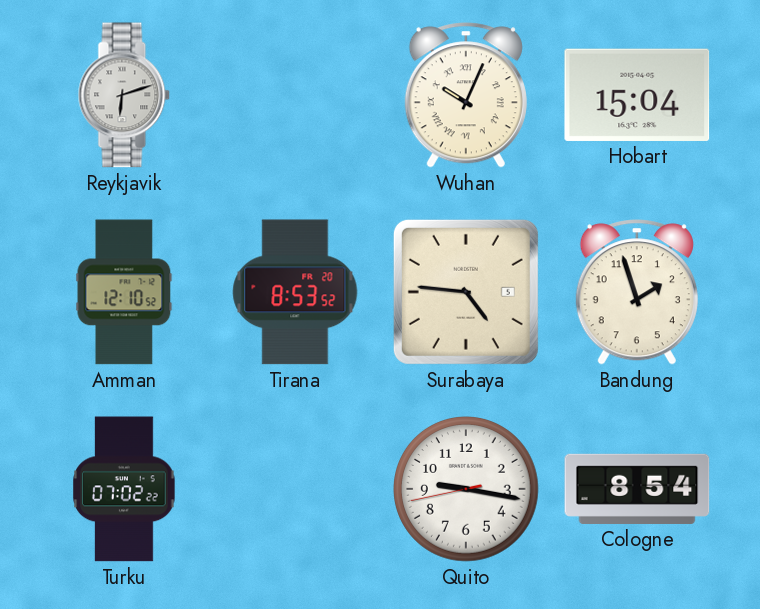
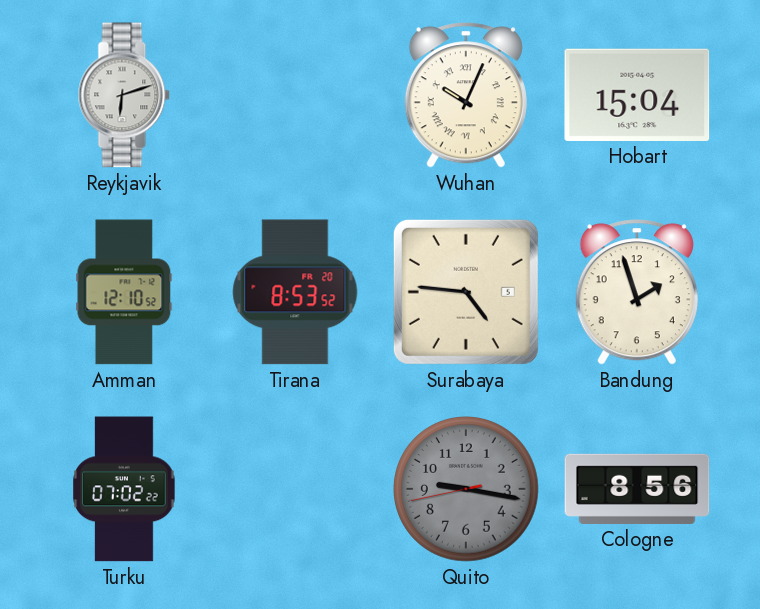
Quito dial: white -> grey (467, 490)
Cologne: 8:54 -> 8:56 (637, 489)
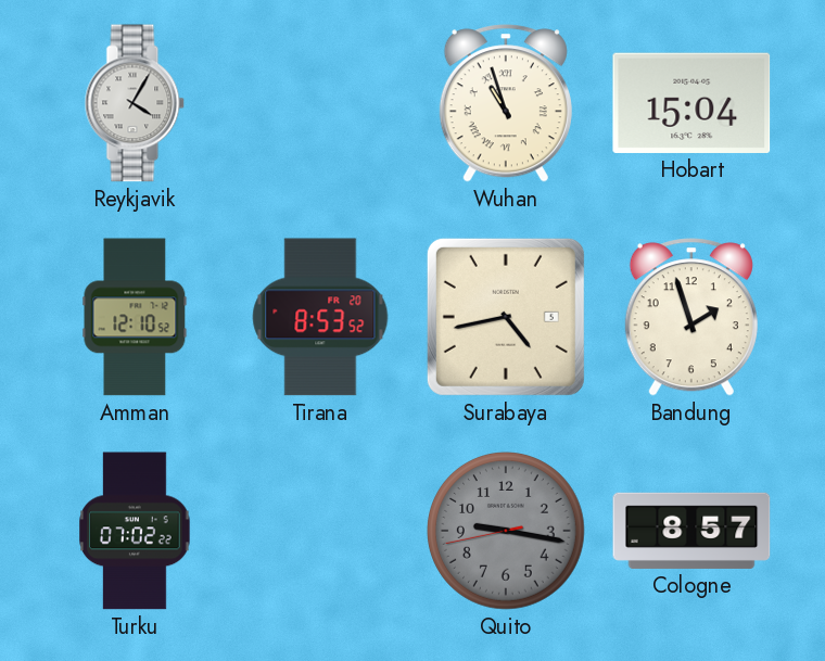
Reykjavik: 6:12 -> 4:05 (135, 103)
Wuhan: 10:04 -> 10:57 (506, 103)
Surabaya: 4:46 -> 4:43 (506, 317)
Cologne: 8:56 -> 8:57 (691, 531)
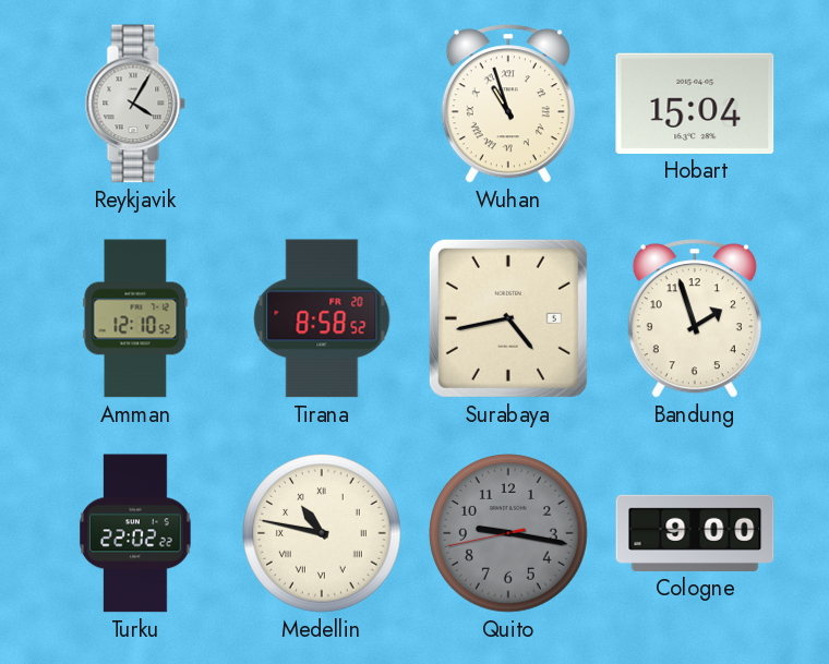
Tirana: 8:53 -> 8:58 (322, 318)
Turku: 07:02 -> 22:02 (135, 533)
Medellin: none -> 10:47 (323, 534)
Cologne: 8:57 -> 9:00 (695, 533)
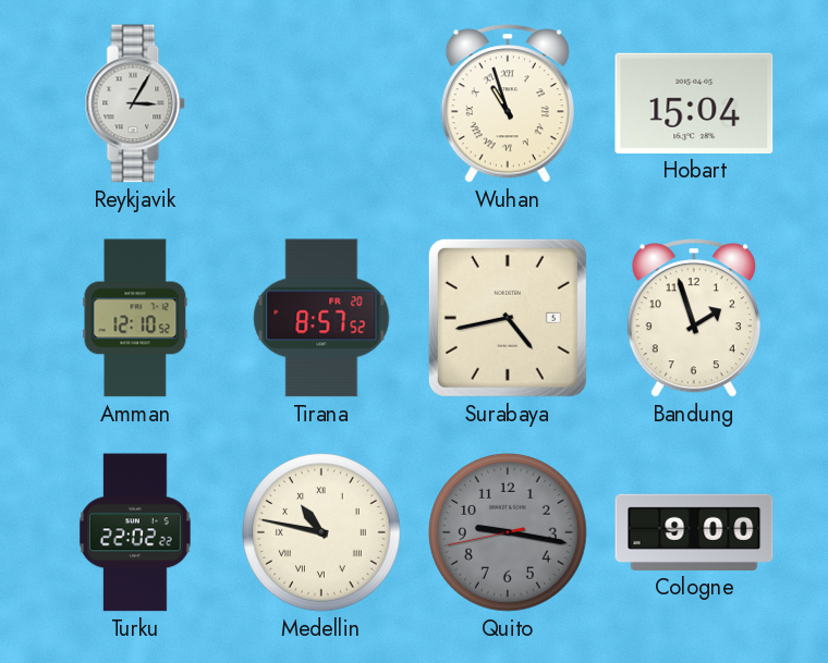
Reykjavik: 4:05 -> 3:05 (135, 103)
Tirana: 8:58 -> 8:57 (321, 318)
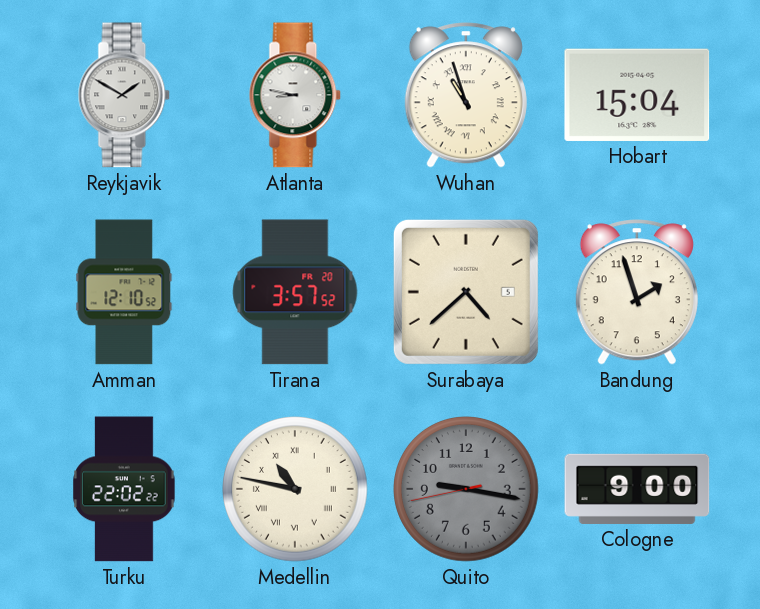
Reykjavik: 3:05 -> 1:50 (124, 95)
Atlanta: none -> 8:47 (295, 95)
Tirana: 8:57 -> 3:57 (295, 292)
Surabaya: 4:43 -> 4:38 (466, 292)
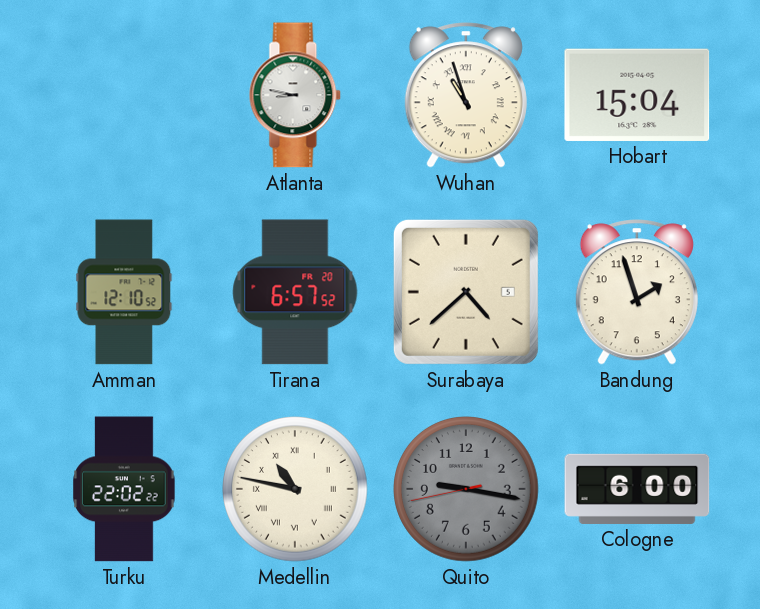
Reykjavik: 1:50 -> none (124, 95)
Tirana: 3:57 -> 6:57 (295, 292)
Cologne: 9:00 -> 6:00 (637, 489)
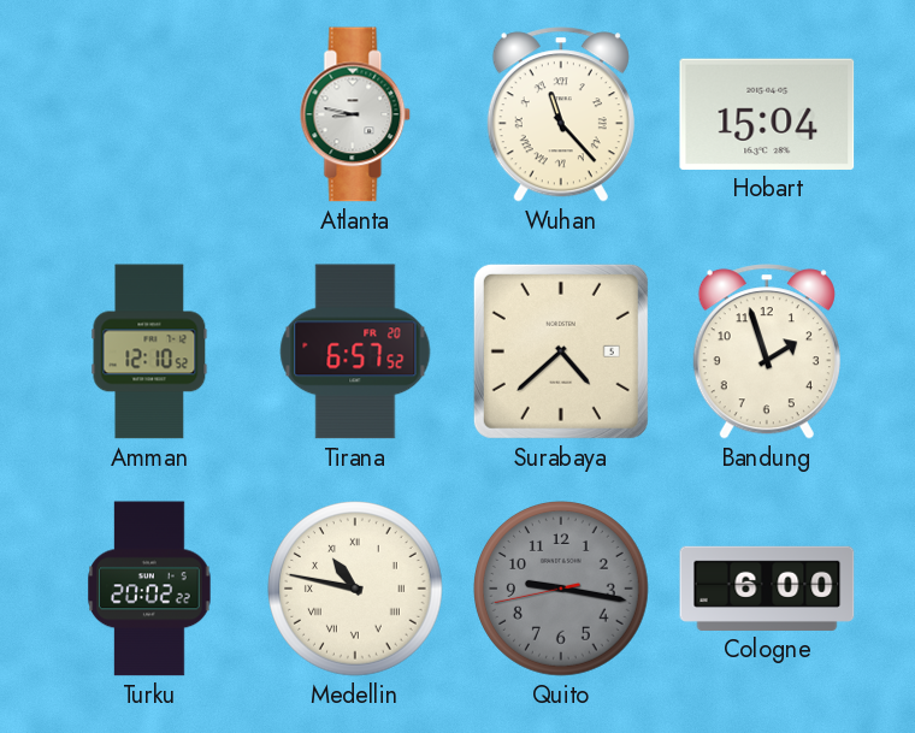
Wuhan: 10:57 -> 11:23 (561, 114)
Turku: 22:02 -> 20:02 (149, 589)
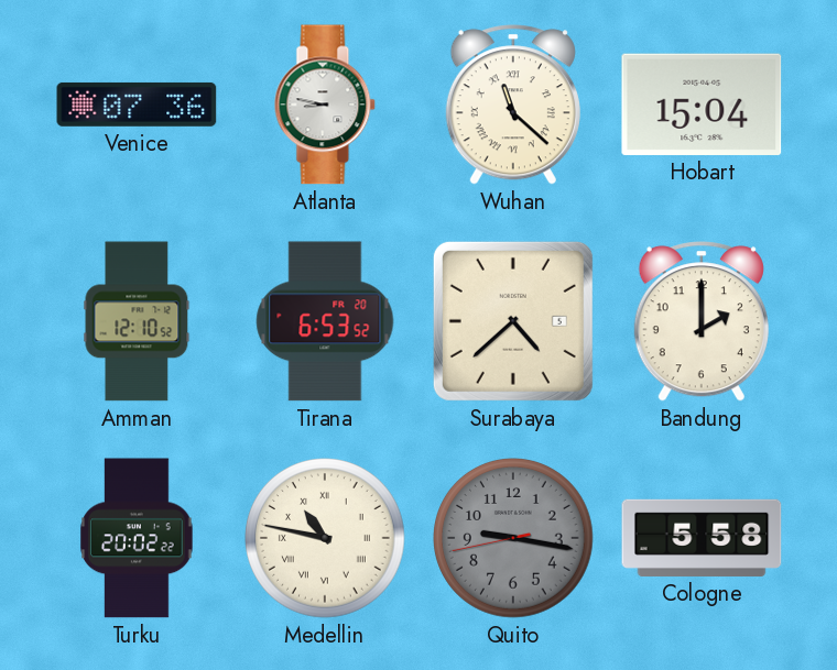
Venice: none -> 07:36 (137, 105)
Wuhan: 11:23 -> 11:22 (513, 105)
Tirana: 6:57 -> 6:53 (325, 321)
Bandung: 1:57 -> 2:00 (702, 321)
Cologne: 6:00 -> 5:58 (702, 538)
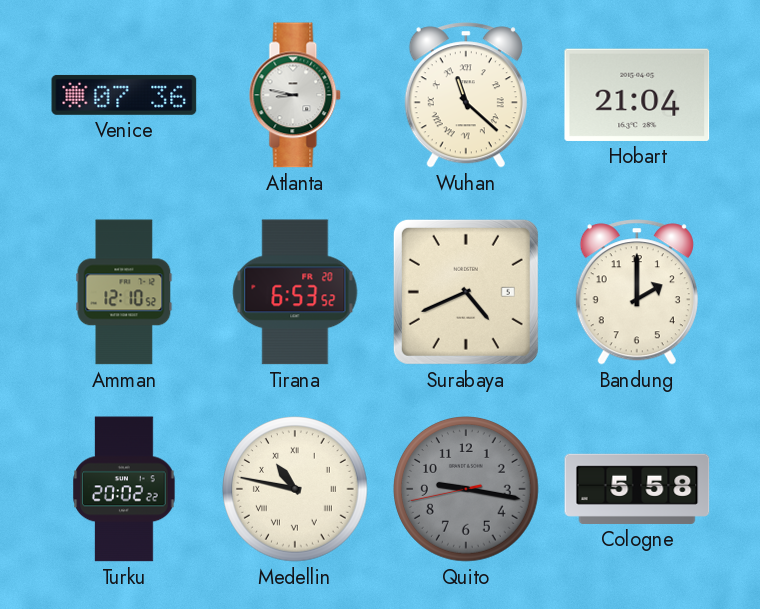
Hobart: 15:04 -> 21:04 (637, 95)
Surabaya: 4:38 -> 4:41 (466, 292)
